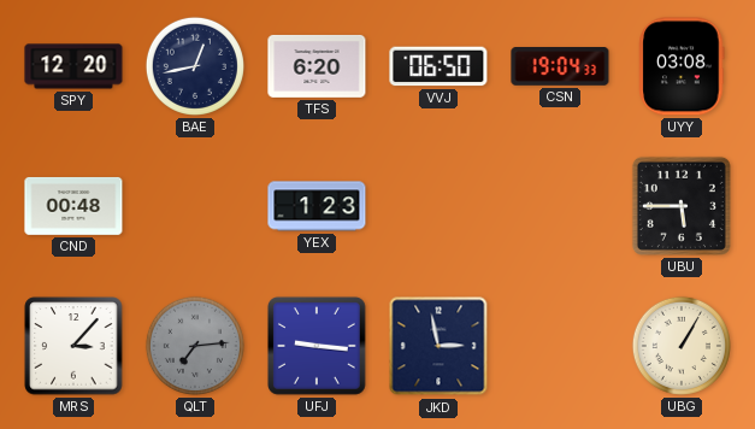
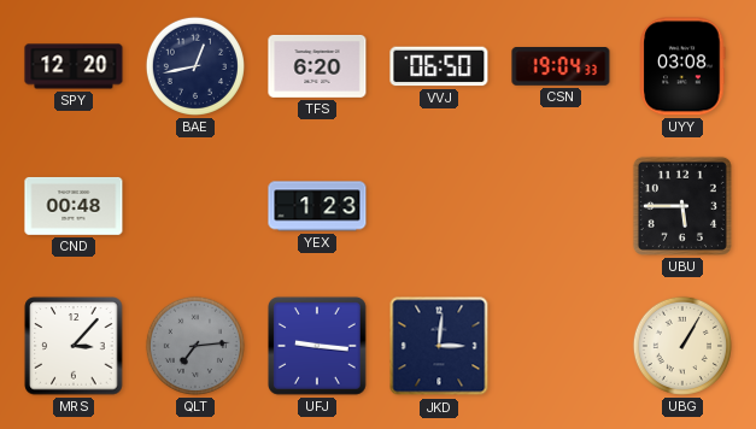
JKD: 2:58 -> 3:01 (439, 346)
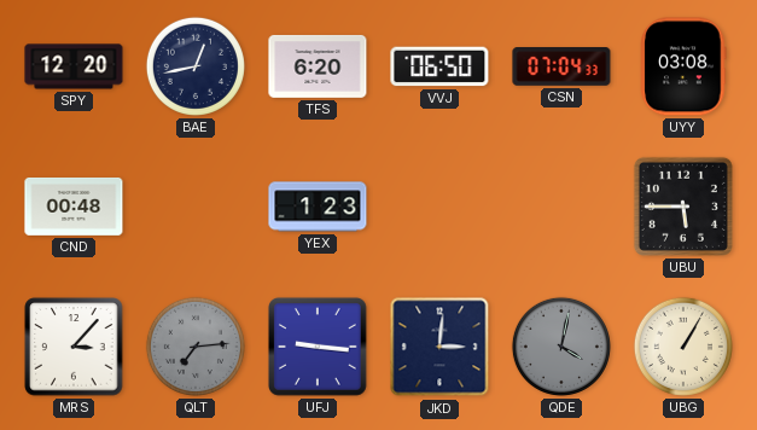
CSN: 19:04 -> 07:04 (561, 66)
QDE: none -> 4:02 (561, 347)
